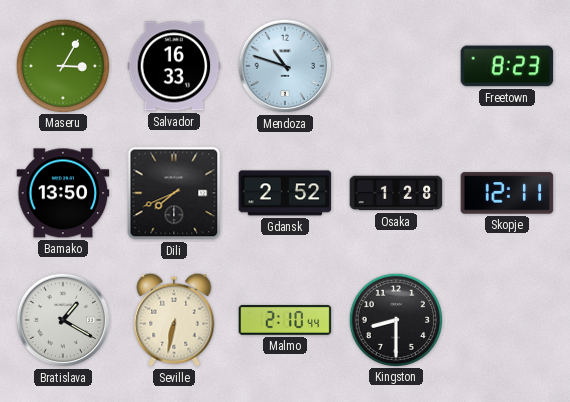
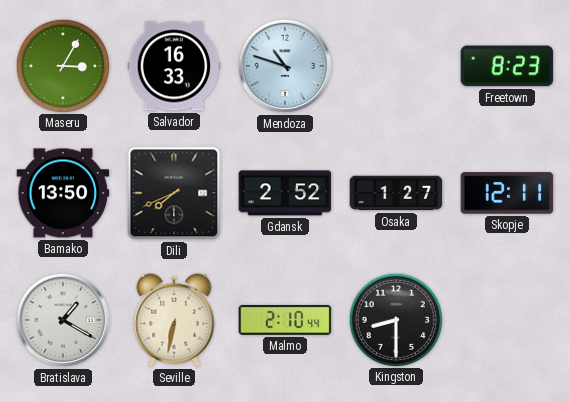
Osaka: 1:28 -> 1:27 (396, 193)
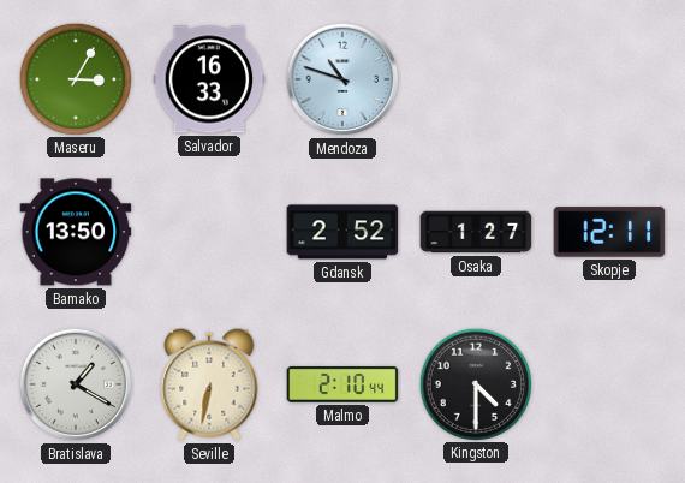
Freetown: 8:23 -> none (507, 66)
Dili: 7:41 -> none (174, 193)
Kingston: 8:30 -> 4:30 (475, 383)
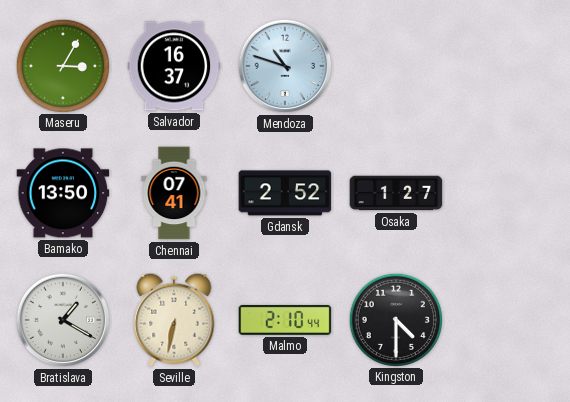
Salvador: 16:33 -> 16:37 (174, 66)
Chennai: none -> 07:41 (174, 193)
Skopje: 12:11 -> none (609, 232)
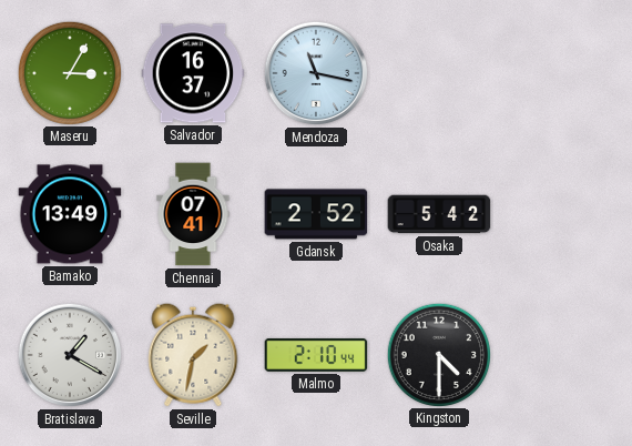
Mendoza: 10:48 -> 11:17 (316, 73)
Bamako: 13:50 -> 13:49 (70, 214)
Osaka: 1:27 -> 5:42 (439, 214)
Seville: 6:32 -> 1:32 (193, 355)
